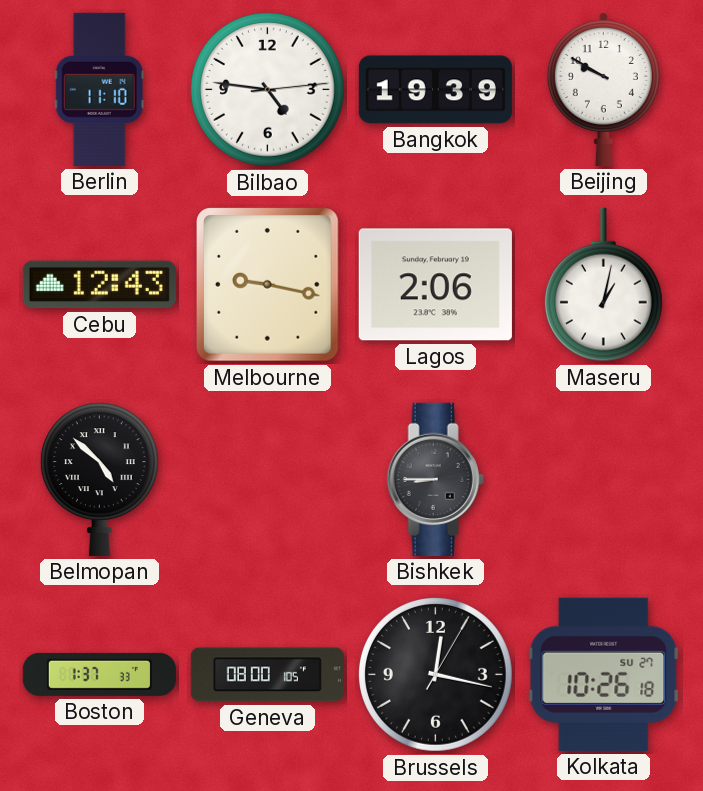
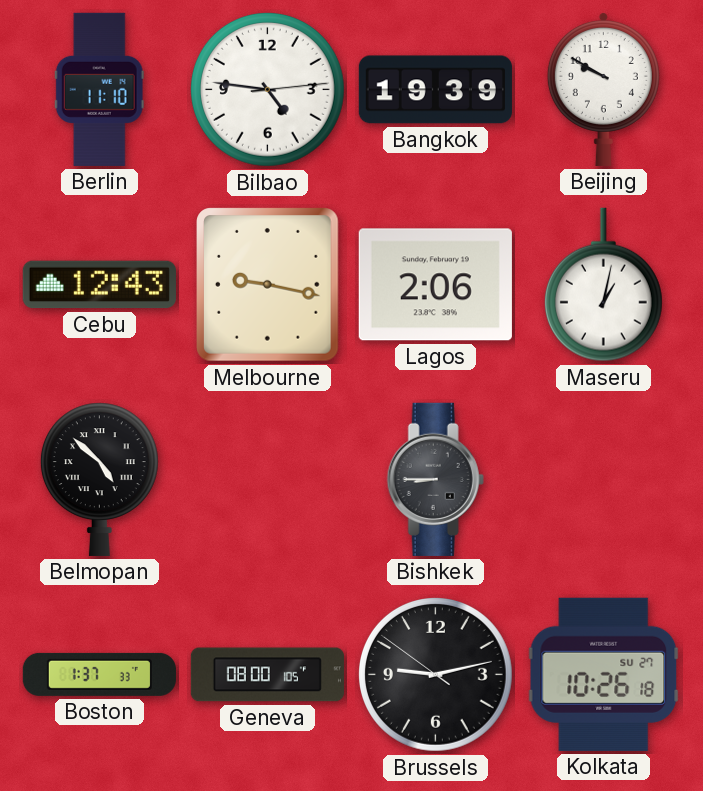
Brussels: 12:17 -> 9:12 (435, 674)
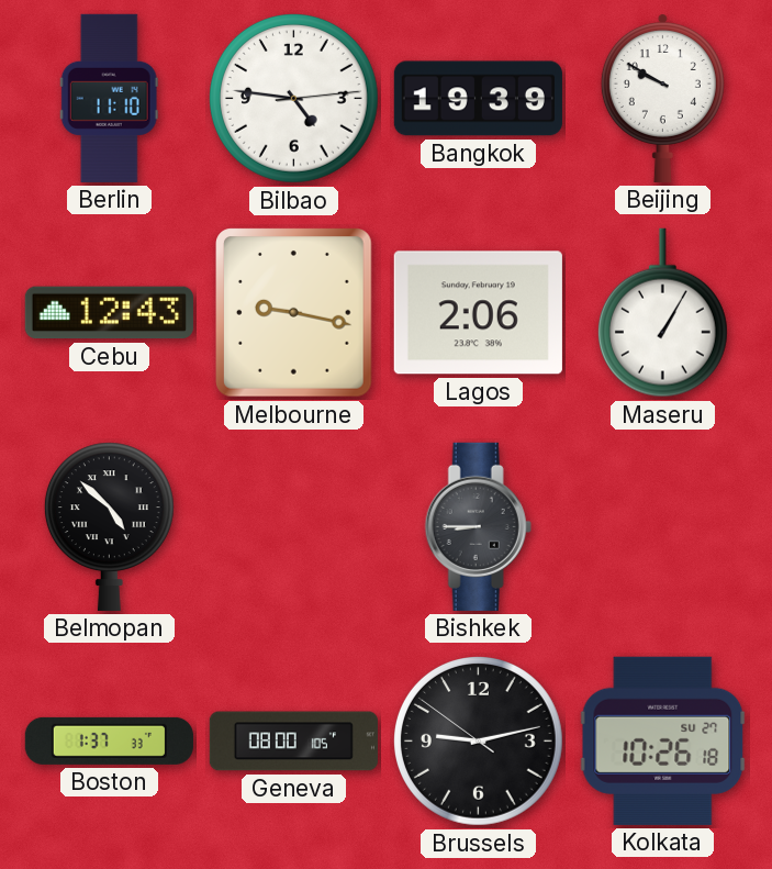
Maseru: 1:02 -> 1:05 (662, 313)
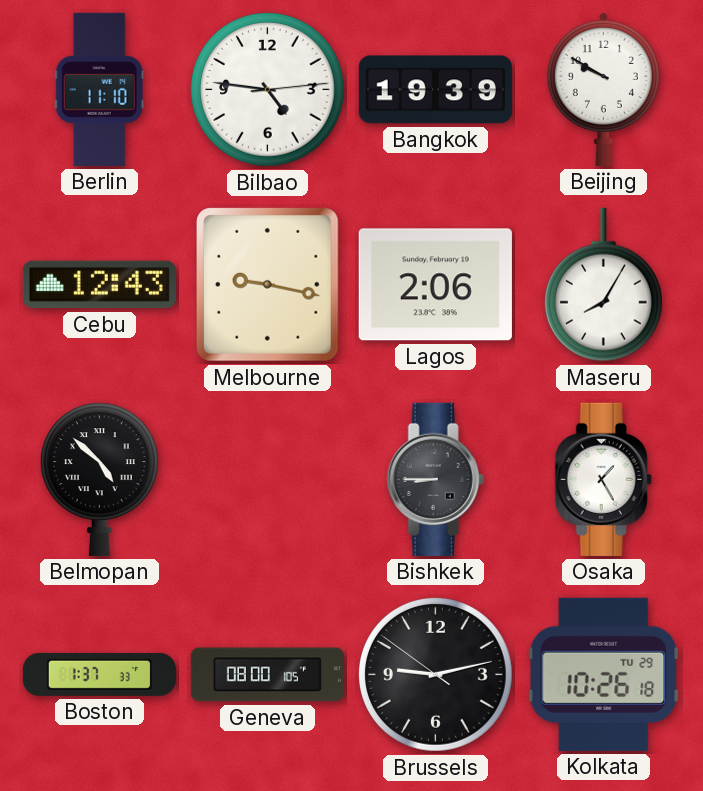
Maseru: 1:05 -> 8:05 (603, 285)
Osaka: none -> 1:25 (603, 479)
Kolkata date: SU 27 -> TU 29 (604, 674)
